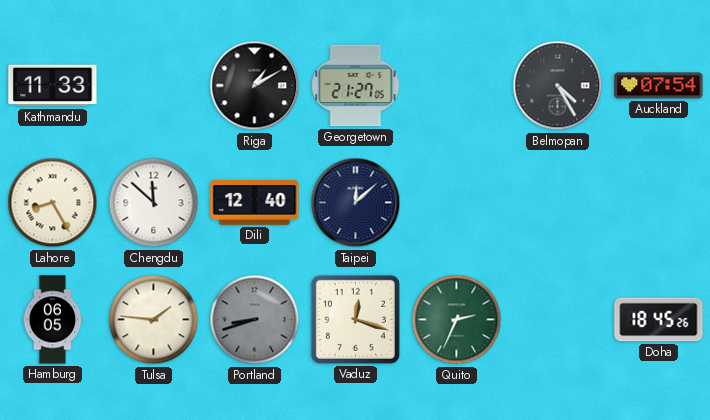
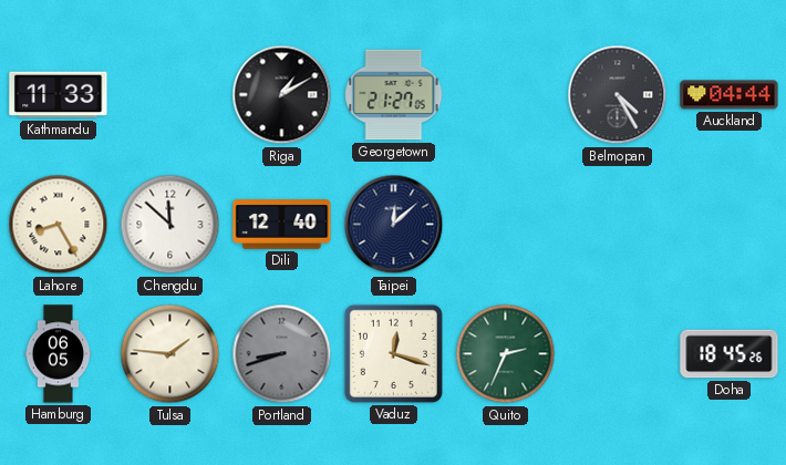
Auckland: 07:54 -> 04:44 (730, 95)
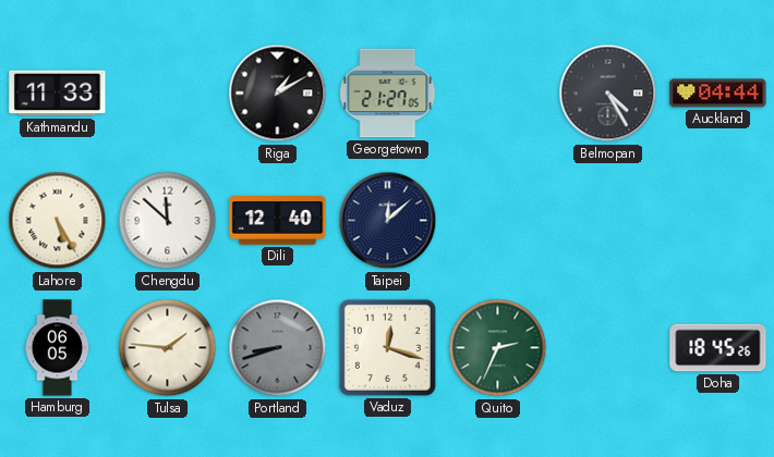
Lahore: 8:25 -> 5:25 (58, 221)
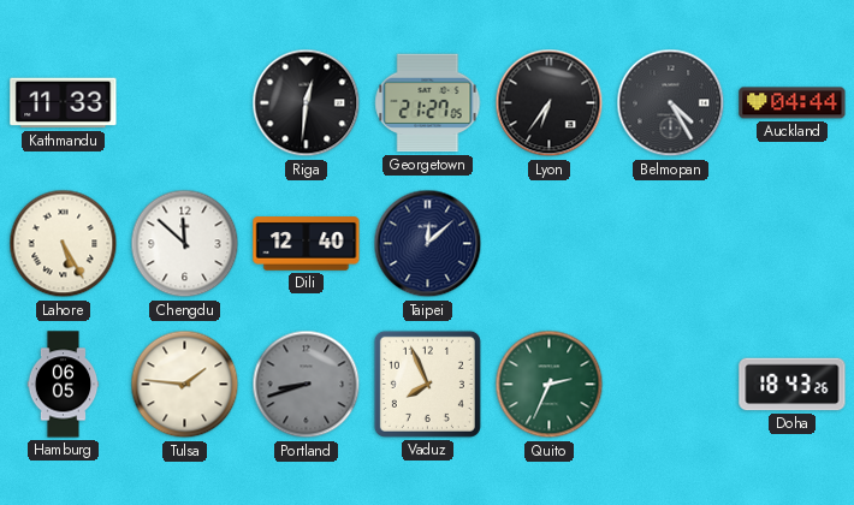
Riga: 1:10 -> 12:31 (307, 103)
Lyon: none -> 6:36 (550, 103)
Vaduz: 12:18 -> 7:56 (427, 384)
Doha: 18:45 -> 18:43 (793, 385)
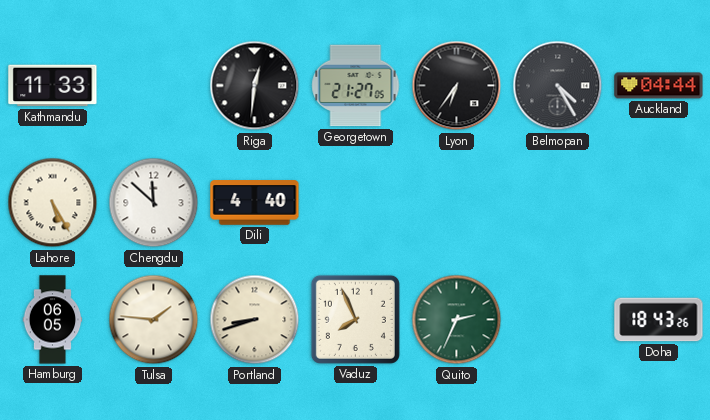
Dili: 12:40 -> 4:40 (255, 203)
Taipei: 12:08 -> none (428, 244)
Portland dial: grey -> cream (255, 320)
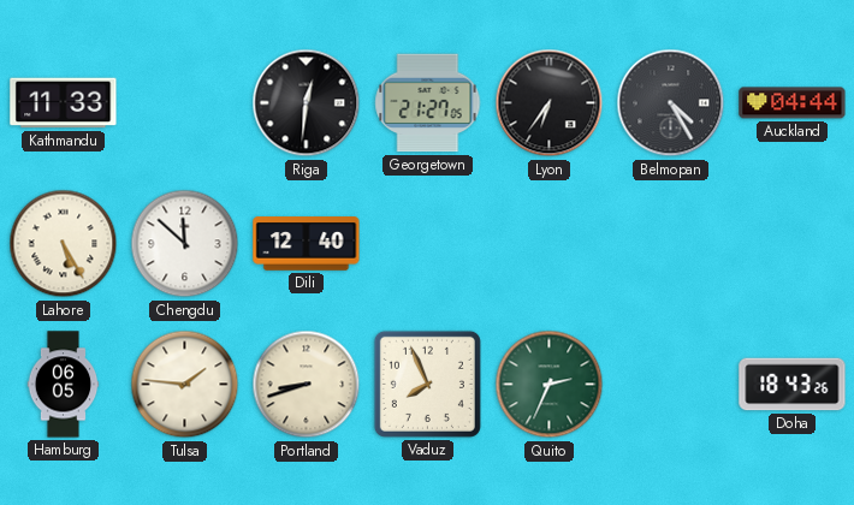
Dili: 4:40 -> 12:40 (307, 244)
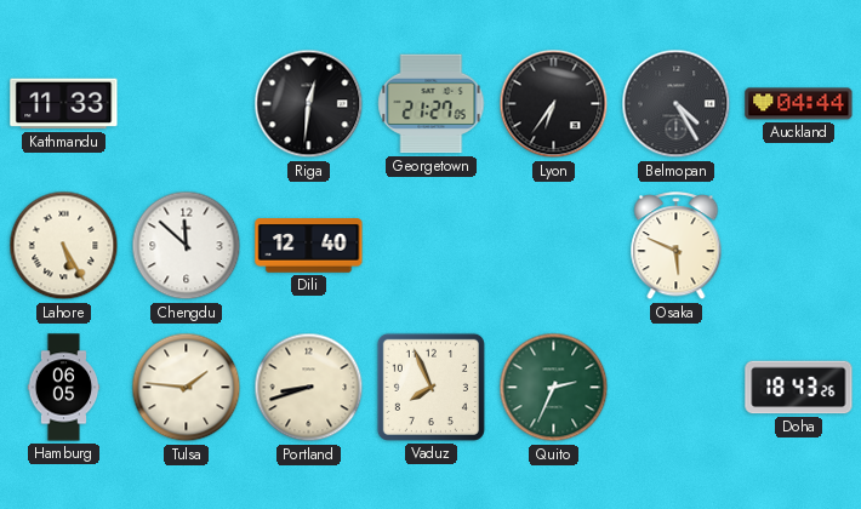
Osaka: none -> 5:49 (677, 246)
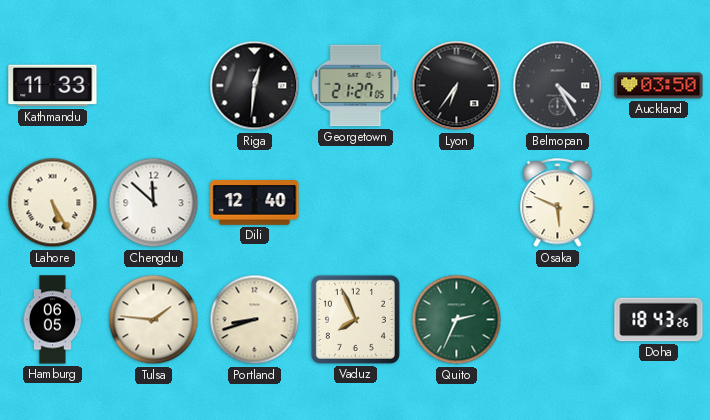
Auckland: 04:44 -> 03:50 (659, 86)
